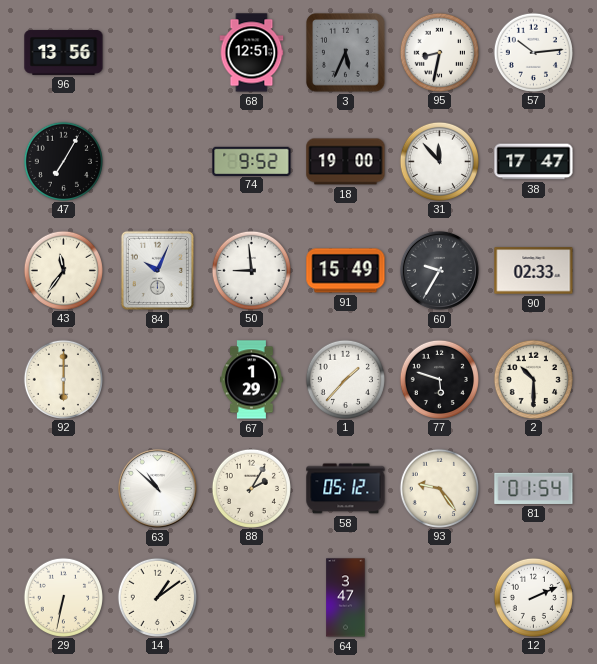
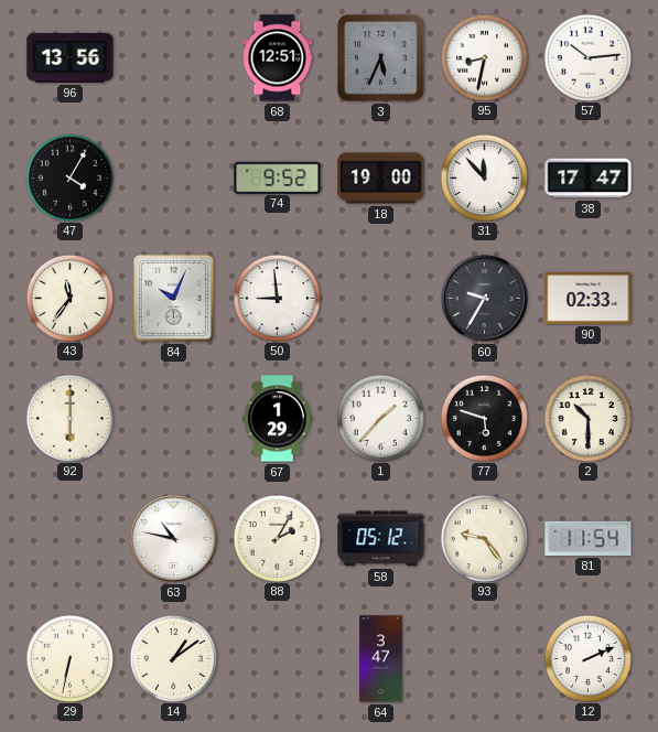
47: 7:05 -> 4:05 (69, 177)
91: 15:49 -> none (346, 271)
63: 10:52 -> 10:47 (173, 538)
81: 01:54 -> 11:54 (589, 538)
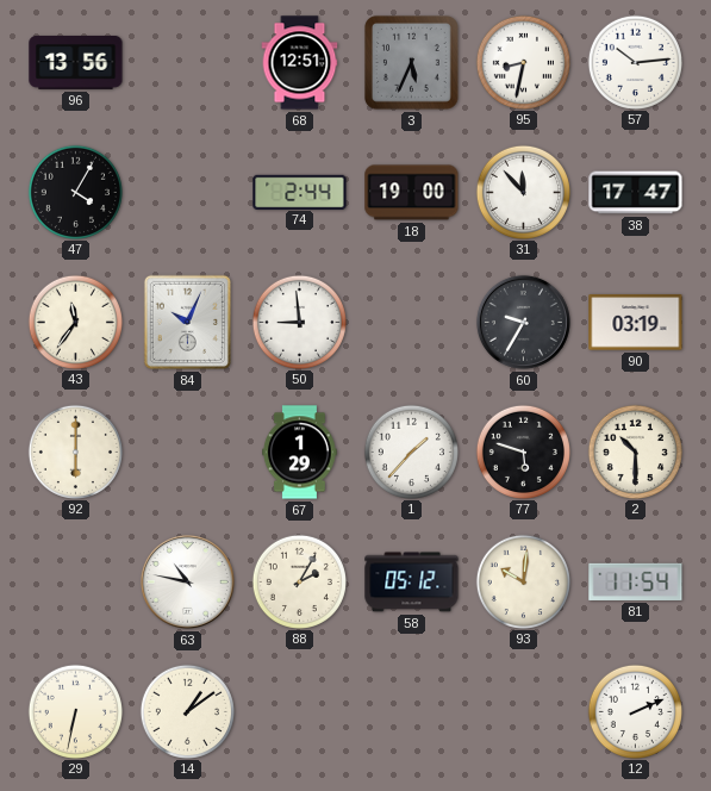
74: 9:52 -> 2:44 (300, 192)
90: 02:33 -> 03:19 (636, 323)
93: 9:24 -> 10:01 (523, 581)
64: 3:47 -> none (381, 659)
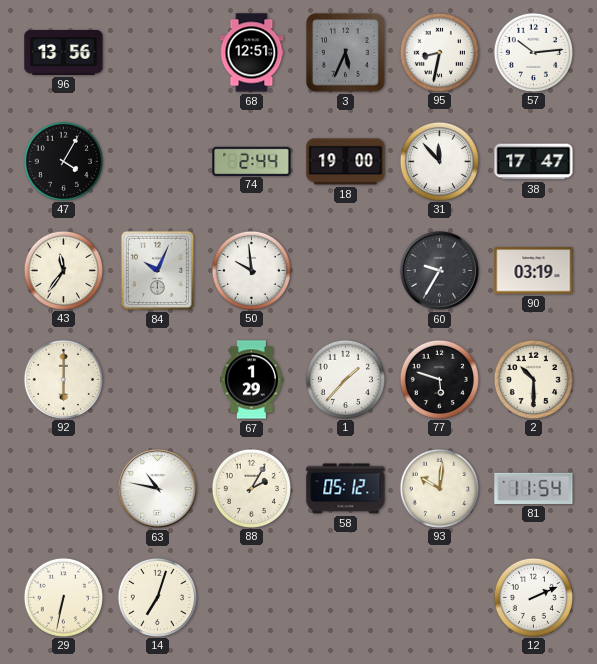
50: 8:59 -> 9:59 (251, 270)
14: 1:09 -> 7:03 (157, 597)
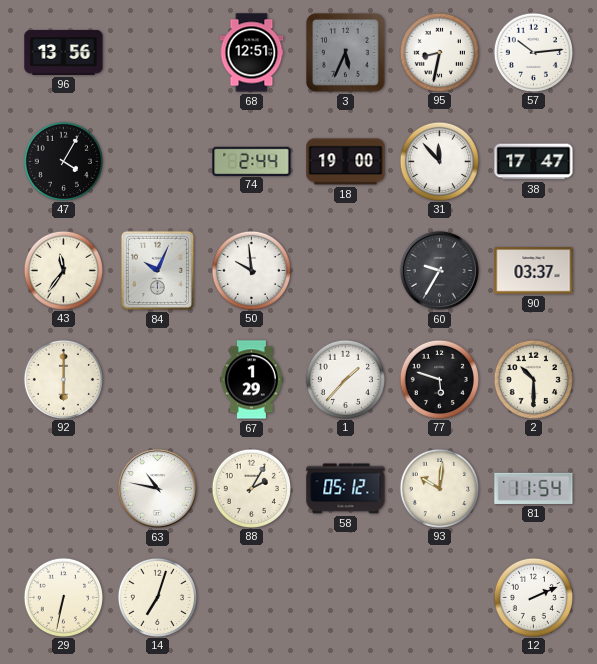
90: 03:19 -> 03:37 (534, 271)
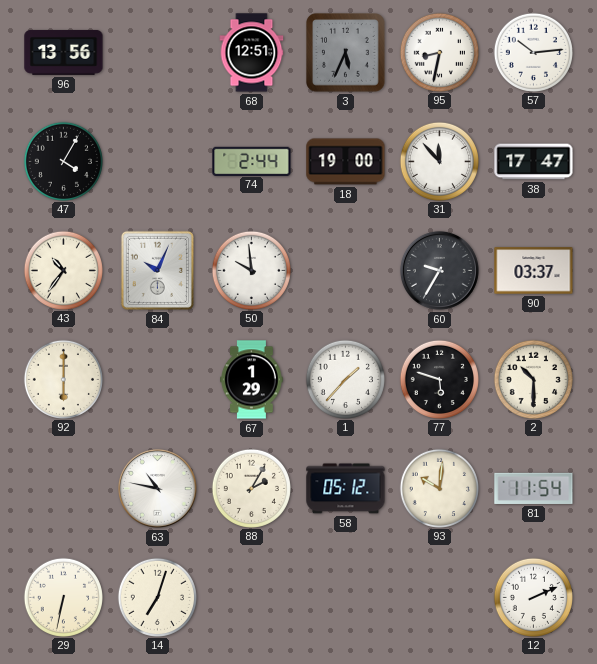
43: 11:36 -> 10:36 (63, 270)
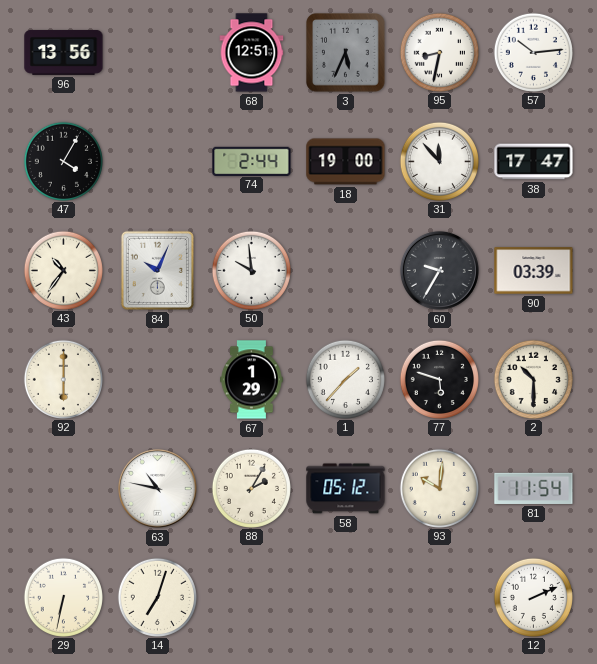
90: 03:37 -> 03:39 (534, 271)
